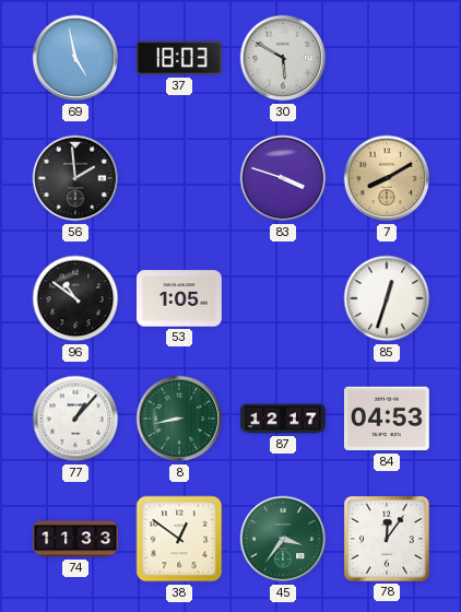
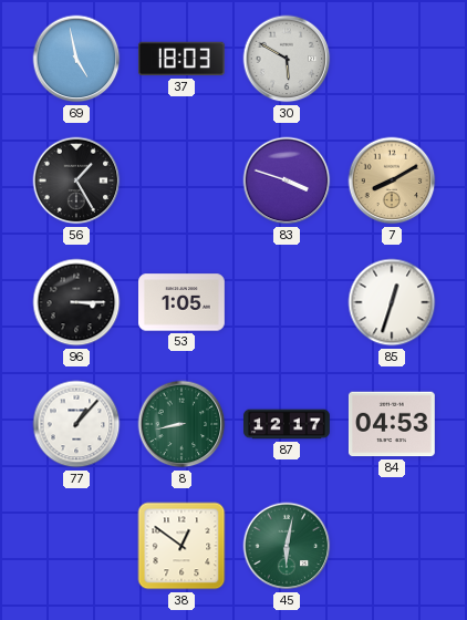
56: 1:59 -> 1:25 (76, 180)
96: 10:51 -> 3:15 (76, 302)
74: 11:33 -> none (75, 539)
45: 3:36 -> 6:02 (287, 546)
78: 12:06 -> none (387, 539)
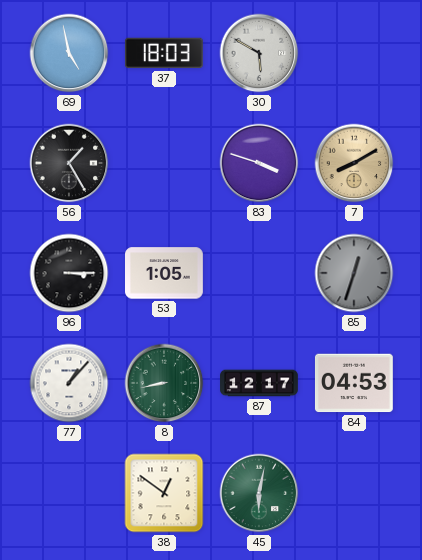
85 dial: white -> grey (354, 273)
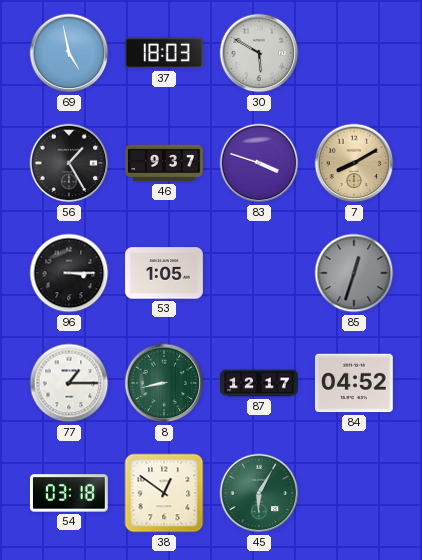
46: none -> 9:37 (165, 163)
77: 1:07 -> 1:15 (69, 383)
84: 04:53 -> 04:52 (354, 383)
54: none -> 03:18 (69, 493)
45: 6:02 -> 6:05 (259, 493)
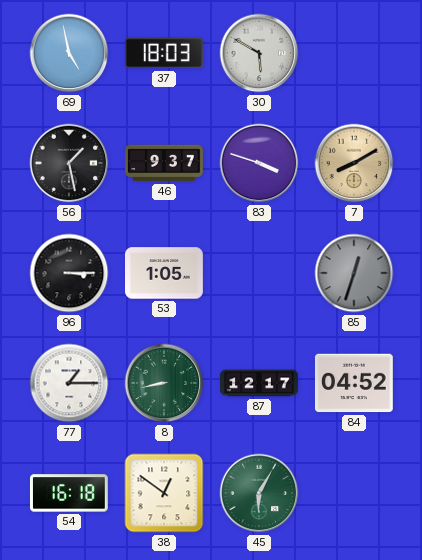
56: 1:25 -> 1:28 (69, 163)
54: 03:18 -> 16:18 (69, 493)
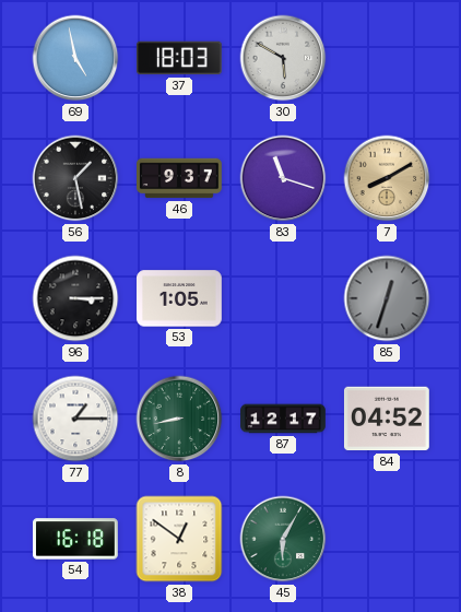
83: 3:48 -> 11:18 (283, 178)
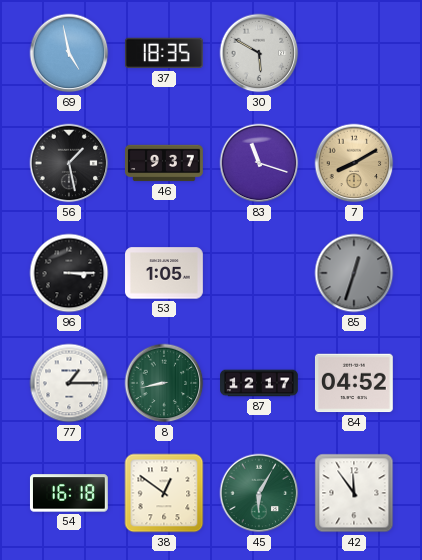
37: 18:03 -> 18:35 (164, 53)
42: none -> 11:54 (354, 493)
